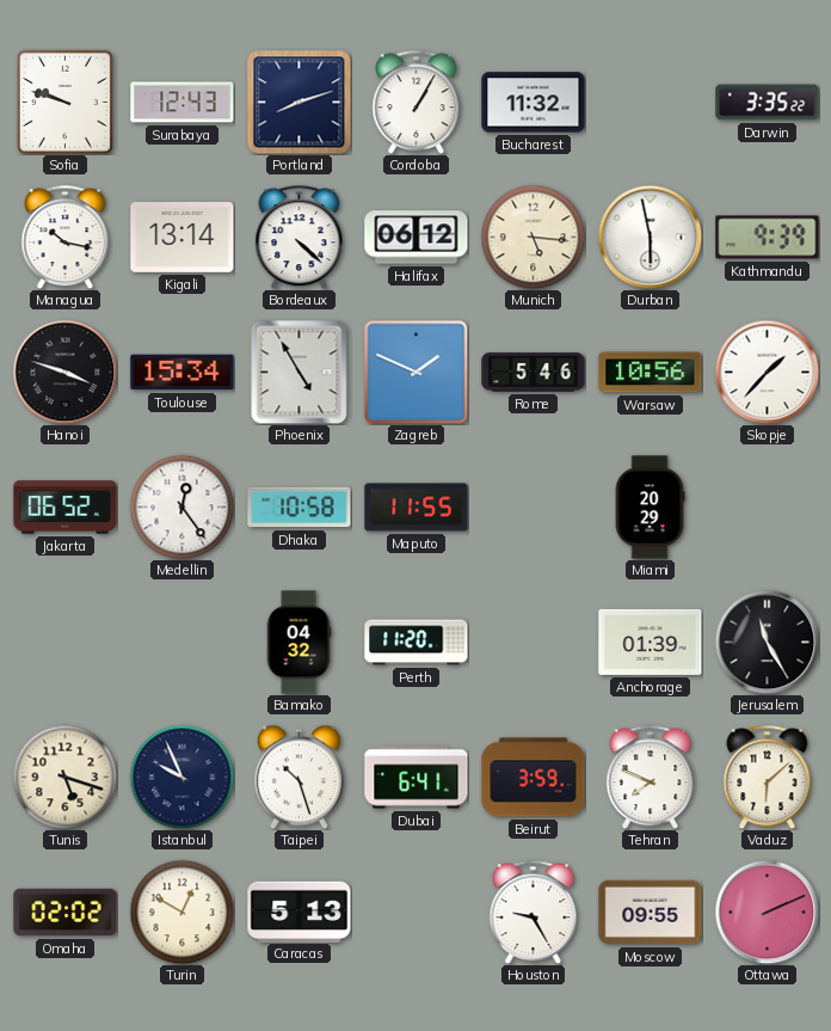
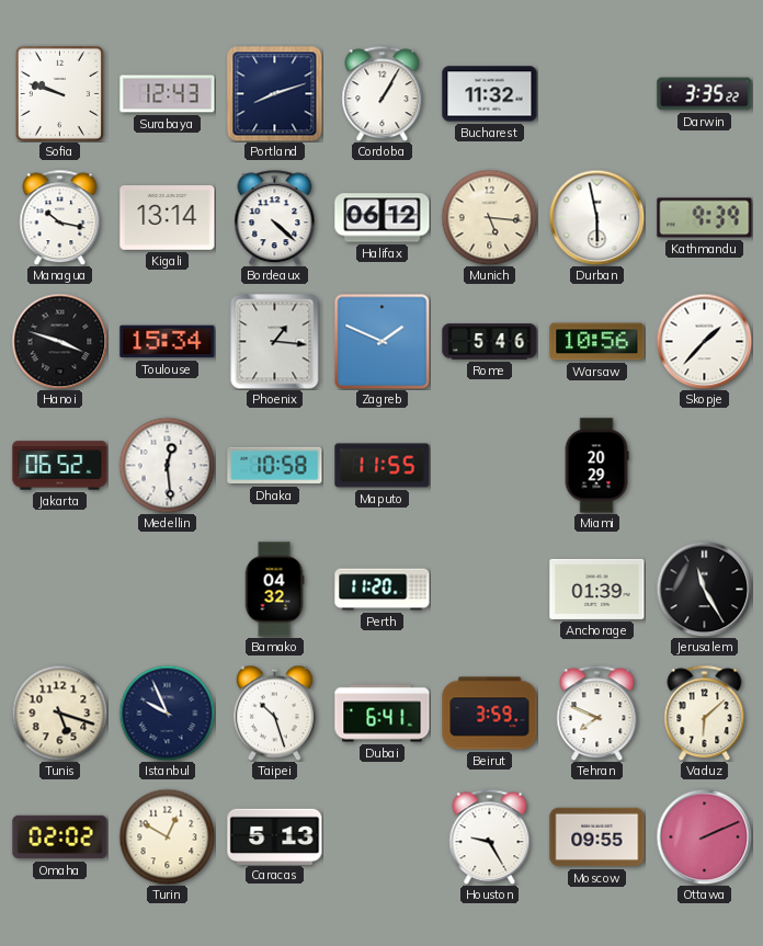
Phoenix: 4:55 -> 1:16 (275, 341)
Medellin: 12:24 -> 12:29 (167, 465)
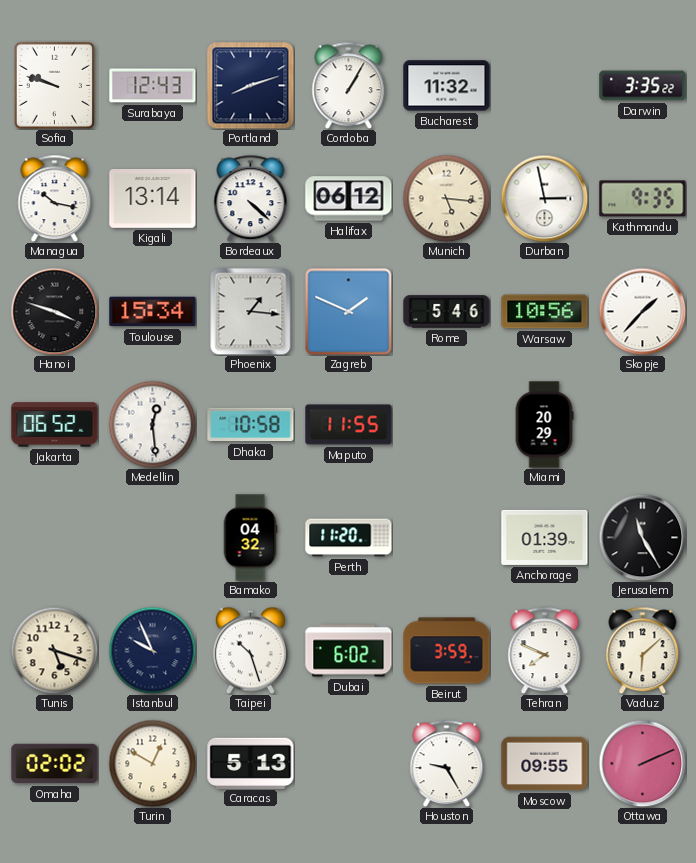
Durban: 5:58 -> 2:58 (544, 198)
Kathmandu: 9:39 -> 9:35 (643, 199)
Dubai: 6:41 -> 6:02 (349, 651)
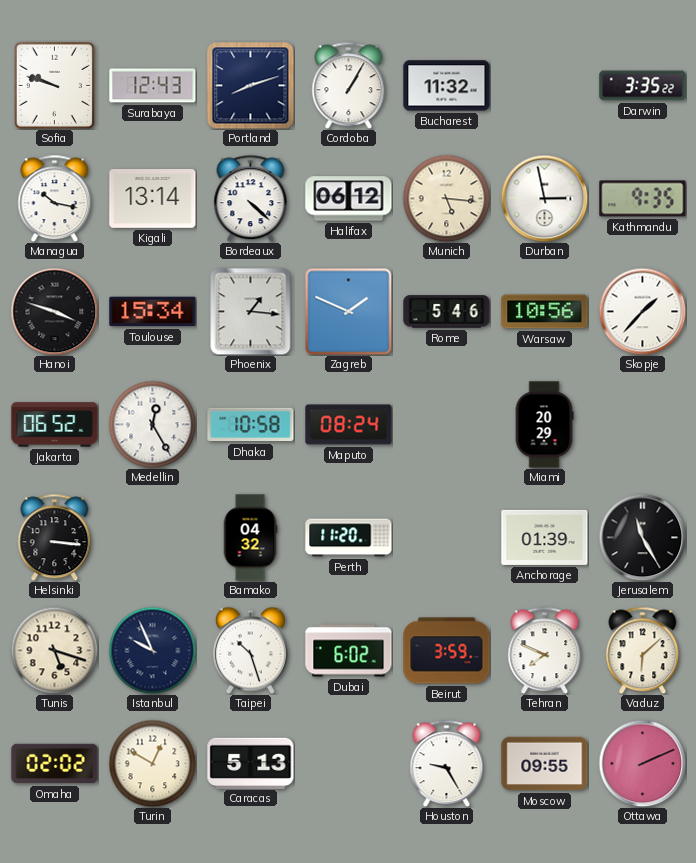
Medellin: 12:29 -> 12:25 (152, 424)
Maputo: 11:55 -> 08:24 (349, 425)
Helsinki: none -> 3:16 (55, 537)
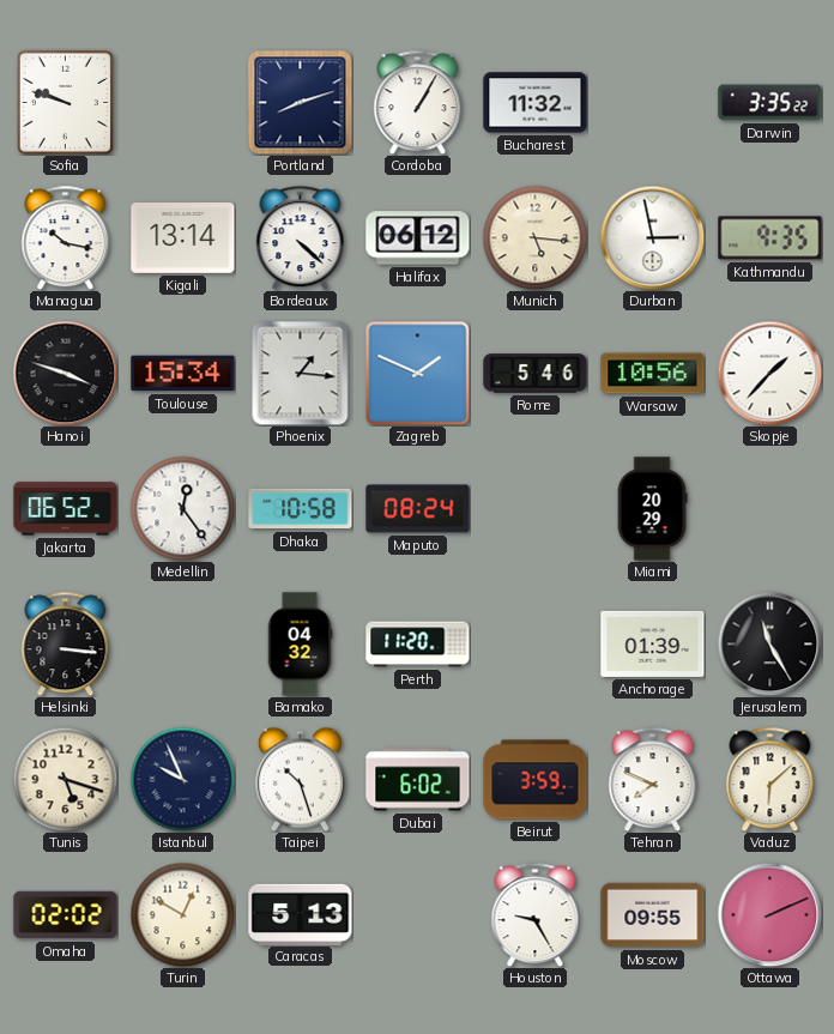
Surabaya: 12:43 -> none (153, 86)
Medellin: 12:25 -> 12:24 (182, 508)
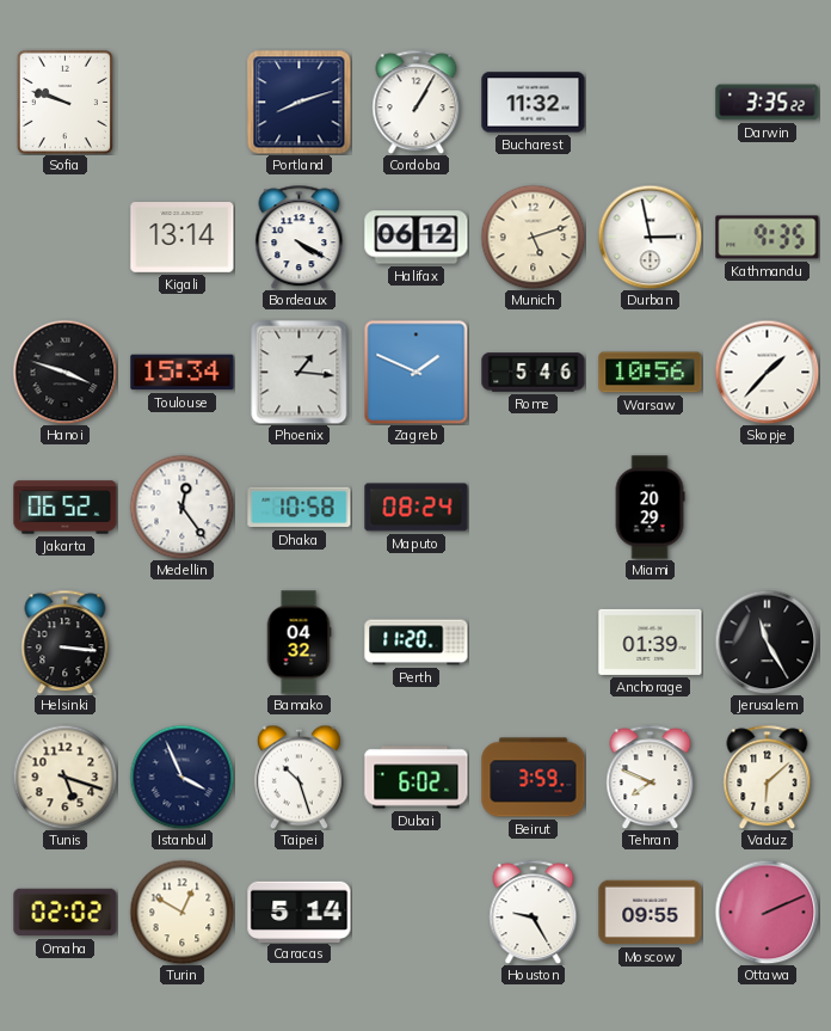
Managua: 10:17 -> none (66, 237)
Bordeaux: 4:22 -> 4:20 (300, 237)
Munich: 5:16 -> 5:12 (533, 237)
Istanbul: 9:56 -> 3:56 (181, 777)
Caracas: 5:13 -> 5:14 (300, 912)
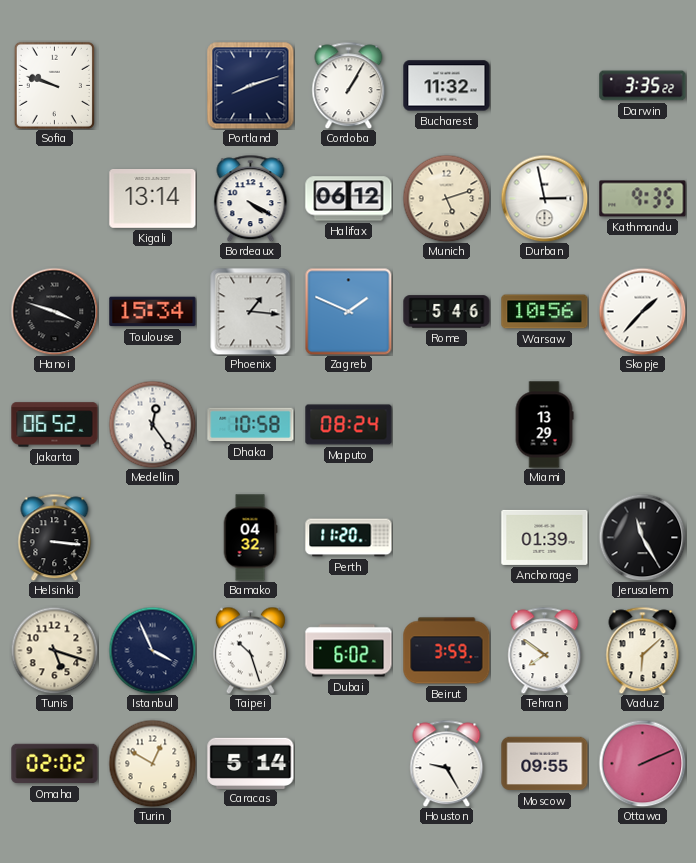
Miami: 20:29 -> 13:29 (544, 425)
Tehran: 7:49 -> 7:51 (545, 650)
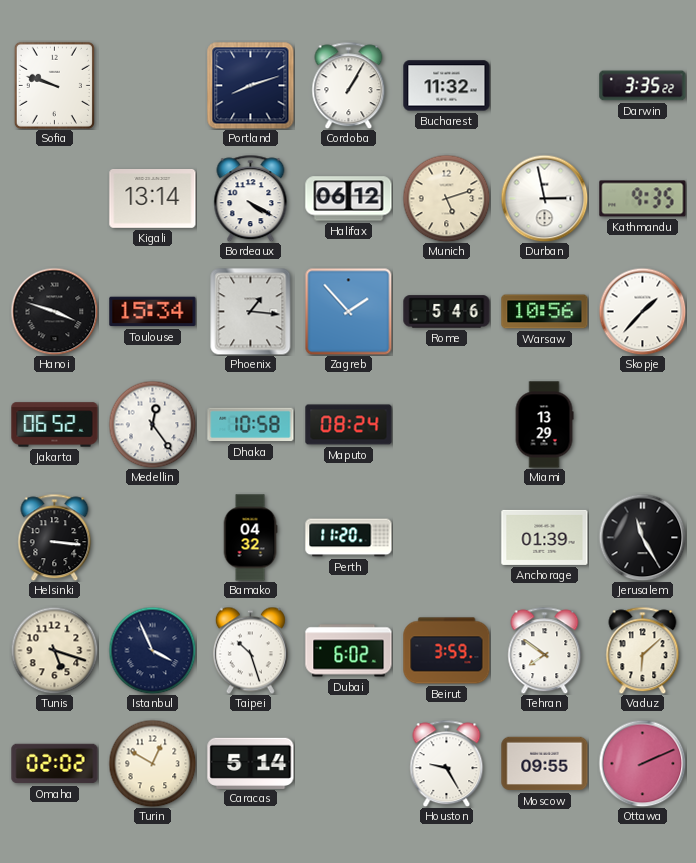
Zagreb: 1:49 -> 1:53 (348, 311)
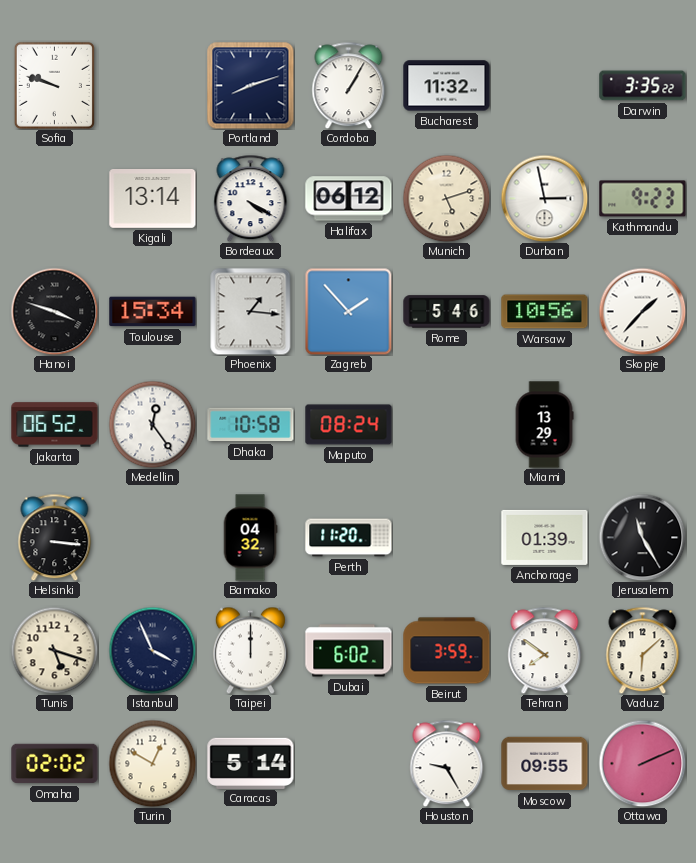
Kathmandu: 9:35 -> 9:23 (643, 199)
Taipei: 10:27 -> 12:00 (250, 650)
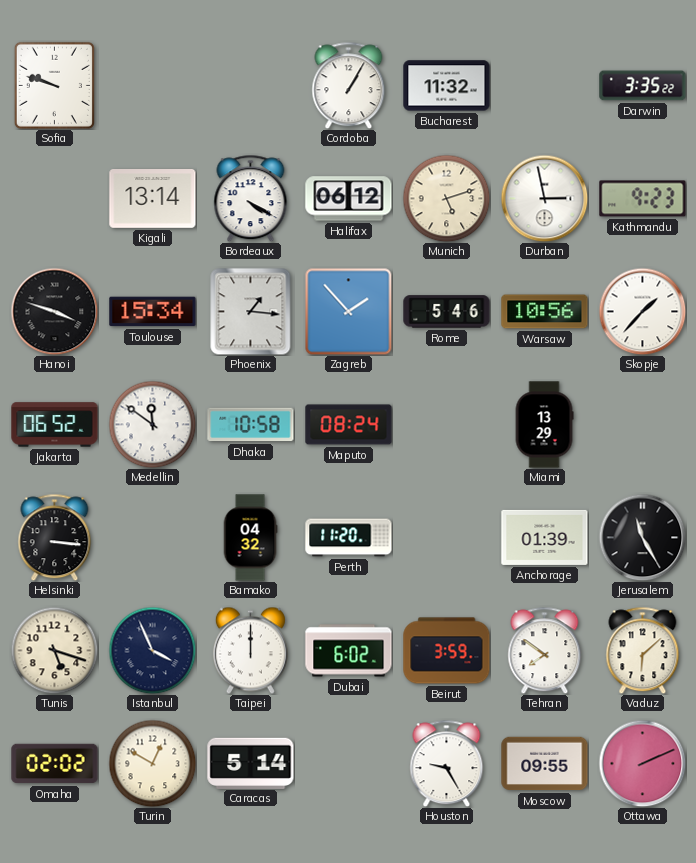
Portland: 8:12 -> none (251, 86)
Medellin: 12:24 -> 11:51 (152, 424)
